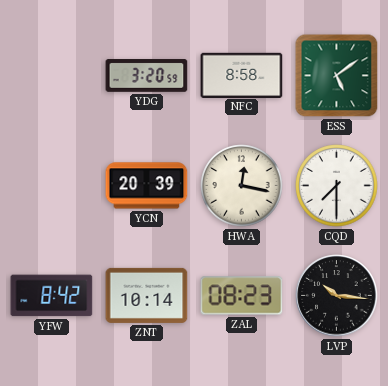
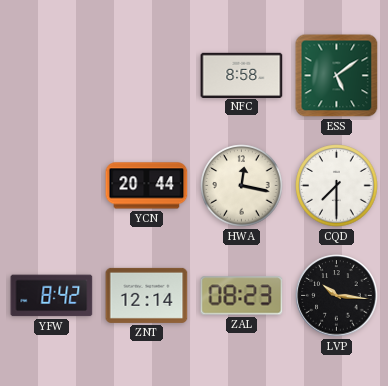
YDG: 3:20 -> none (147, 76)
YCN: 20:39 -> 20:44 (147, 186)
ZNT: 10:14 -> 12:14 (147, 295)
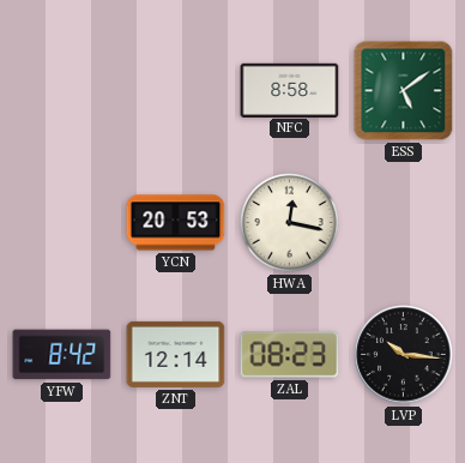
YCN: 20:44 -> 20:53 (176, 223)
CQD: 7:30 -> none (337, 186)
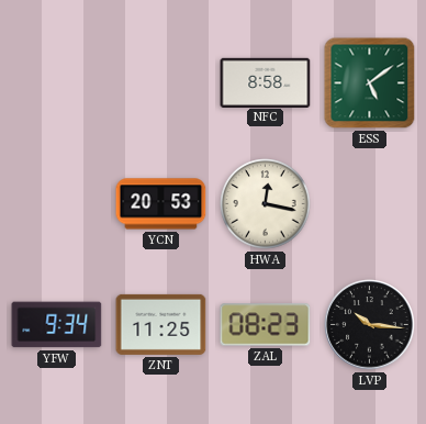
YFW: 8:42 -> 9:34 (57, 325)
ZNT: 12:14 -> 11:25 (161, 324)
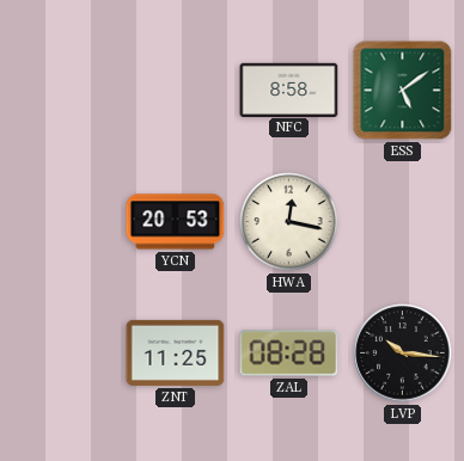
YFW: 9:34 -> none (57, 325)
ZAL: 08:23 -> 08:28 (289, 354)
